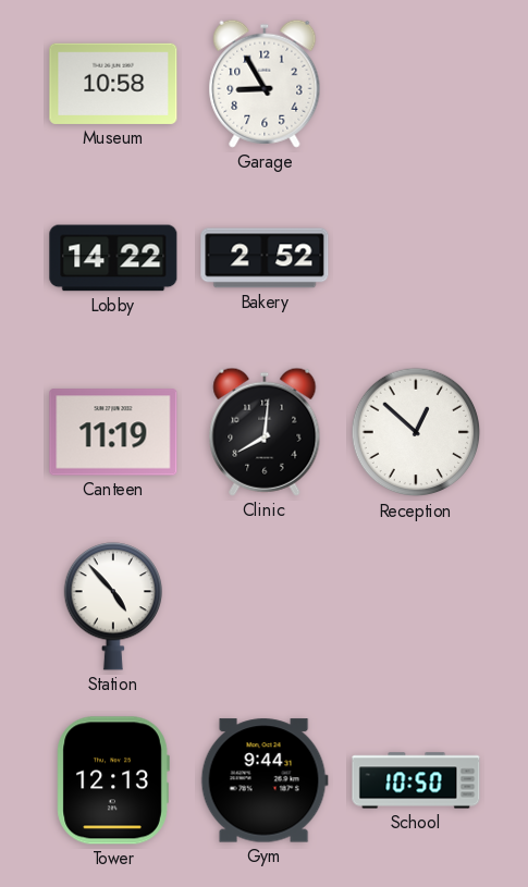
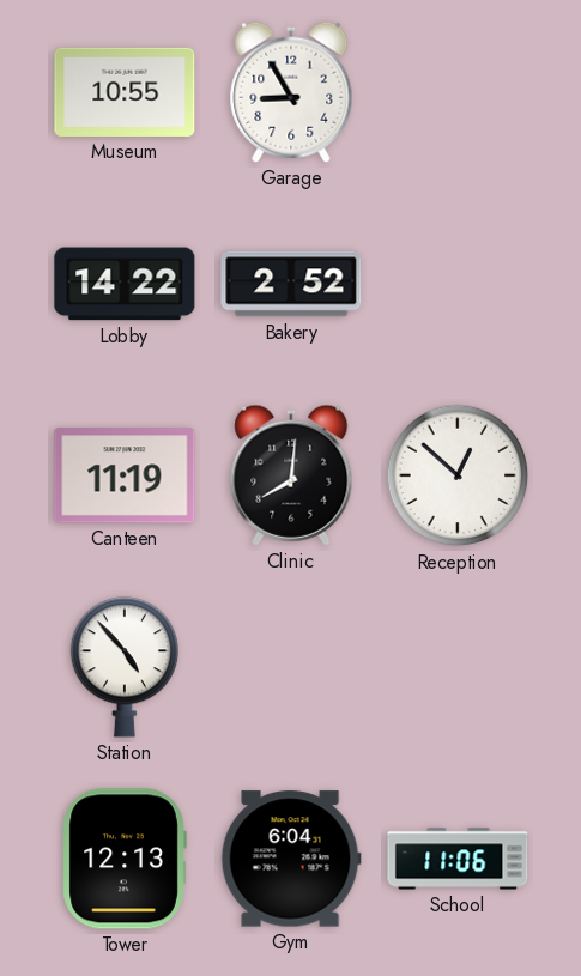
Museum: 10:58 -> 10:55 (125, 92)
Gym: 9:44 -> 6:04 (291, 859)
School: 10:50 -> 11:06 (458, 859)
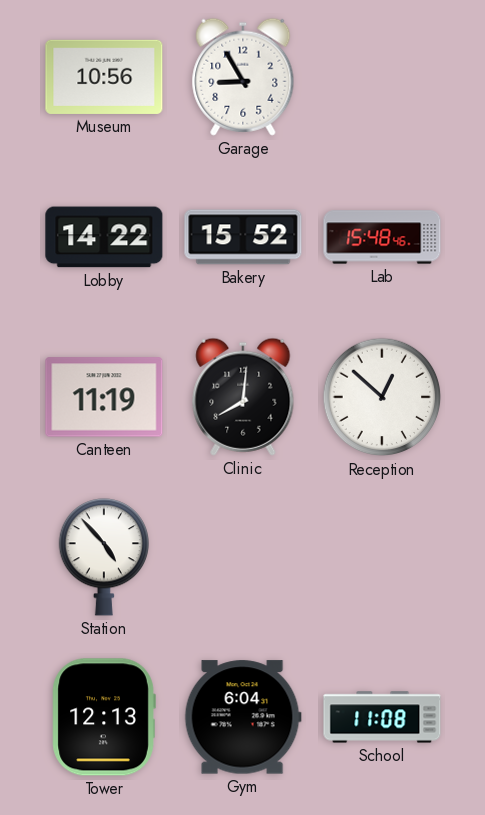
Museum: 10:55 -> 10:56 (104, 77)
Bakery: 2:52 -> 15:52 (243, 237)
Lab: none -> 15:48 (382, 237)
School: 11:06 -> 11:08 (382, 717)
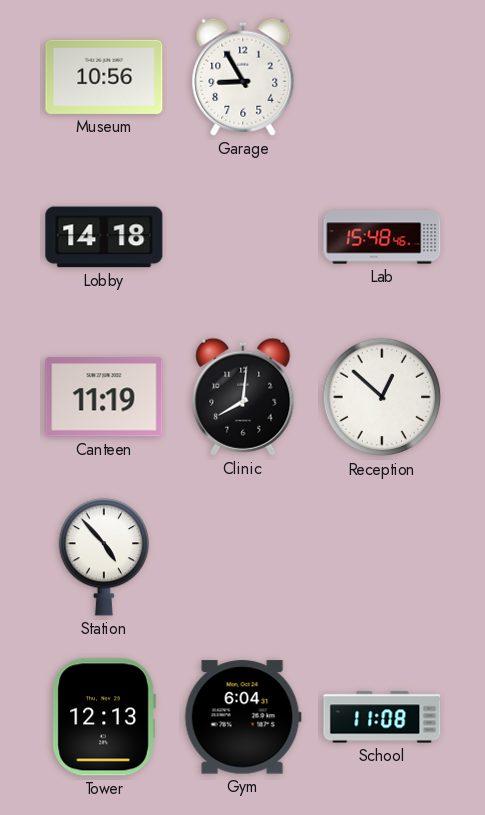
Lobby: 14:22 -> 14:18 (104, 237)
Bakery: 15:52 -> none (243, 237)
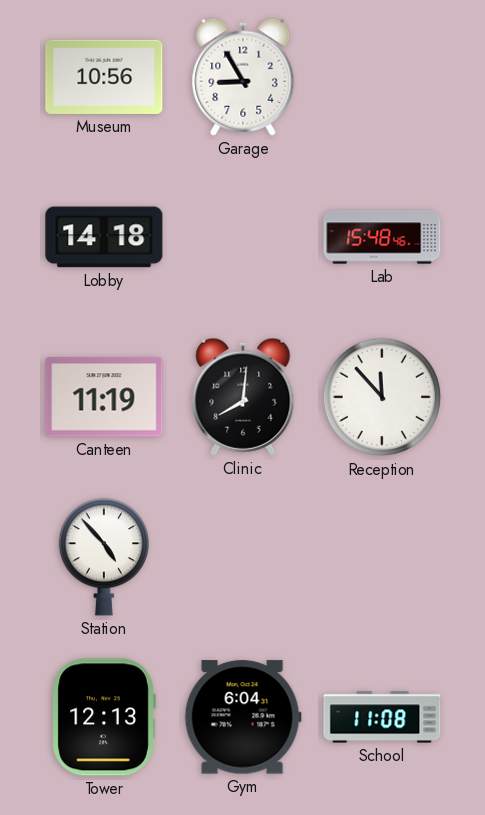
Reception: 12:52 -> 11:53 (382, 397)
